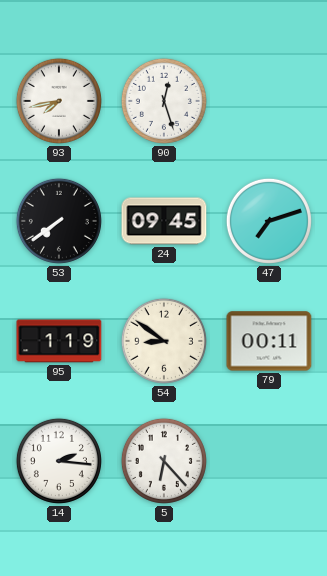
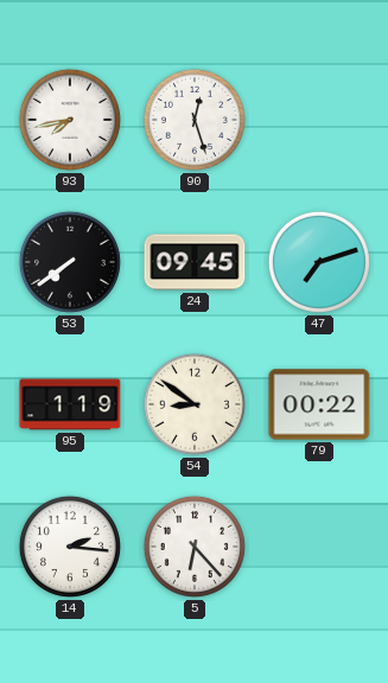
79: 00:11 -> 00:22 (319, 404)
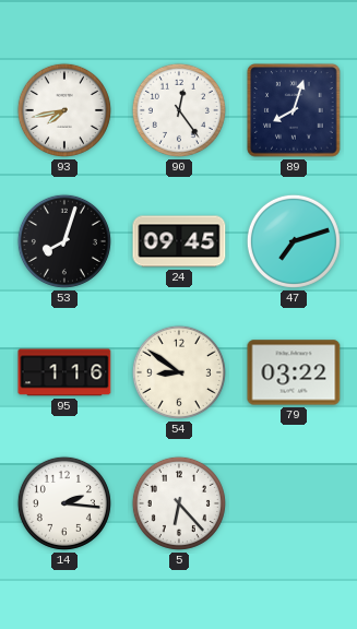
90: 12:27 -> 12:24 (179, 110)
89: none -> 8:03 (294, 110)
53: 7:39 -> 8:03 (64, 241)
95: 1:19 -> 1:16 (64, 372)
79: 00:22 -> 03:22 (294, 372)
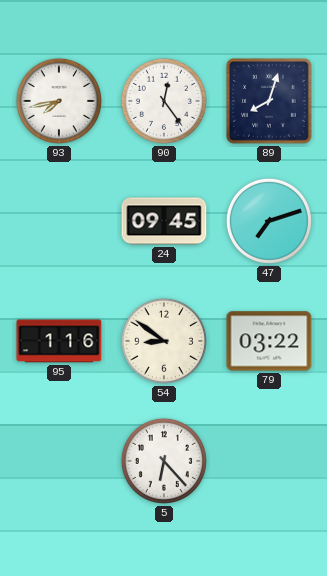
53: 8:03 -> none (64, 241)
14: 2:16 -> none (64, 503)
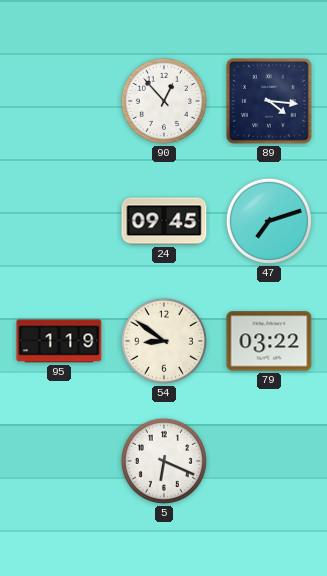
93: 7:43 -> none (59, 101)
90: 12:24 -> 12:53 (164, 101)
89: 8:03 -> 4:16 (269, 101)
95: 1:16 -> 1:19 (59, 341)
5: 6:23 -> 6:19 (164, 461)
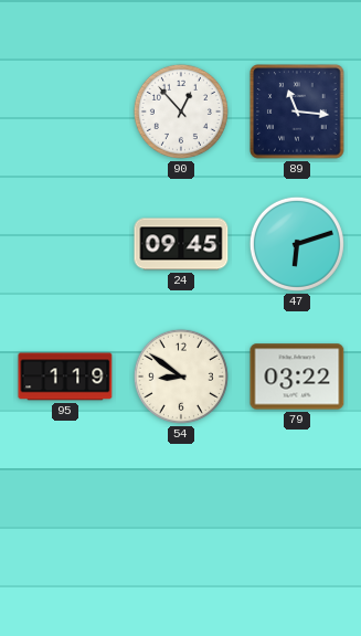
89: 4:16 -> 11:16 (297, 112)
47: 7:12 -> 6:12 (297, 244)
5: 6:19 -> none (164, 461)
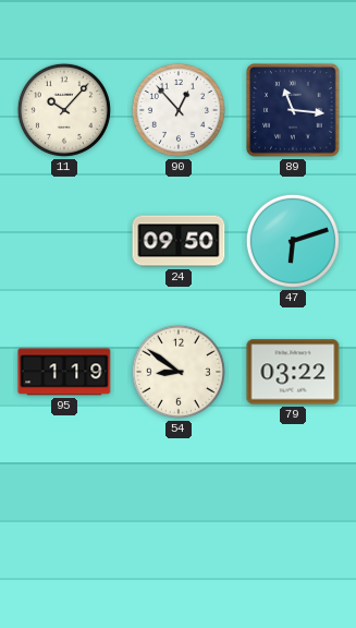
11: none -> 10:07 (64, 110)
24: 09:45 -> 09:50 (179, 241)
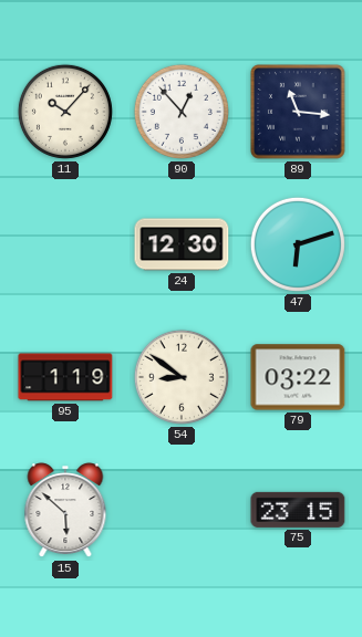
24: 09:50 -> 12:30 (182, 244)
15: none -> 5:52 (65, 511)
75: none -> 23:15 (298, 510)
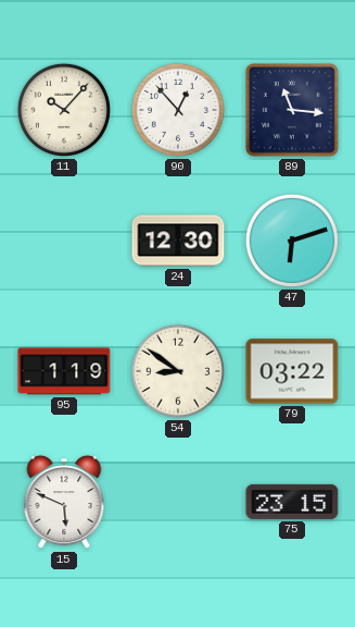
15: 5:52 -> 5:49 (64, 503)
